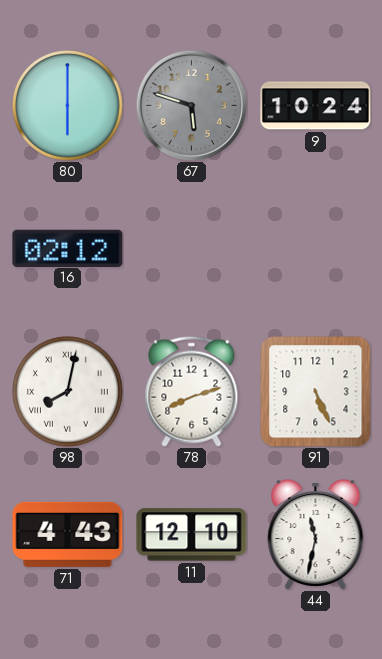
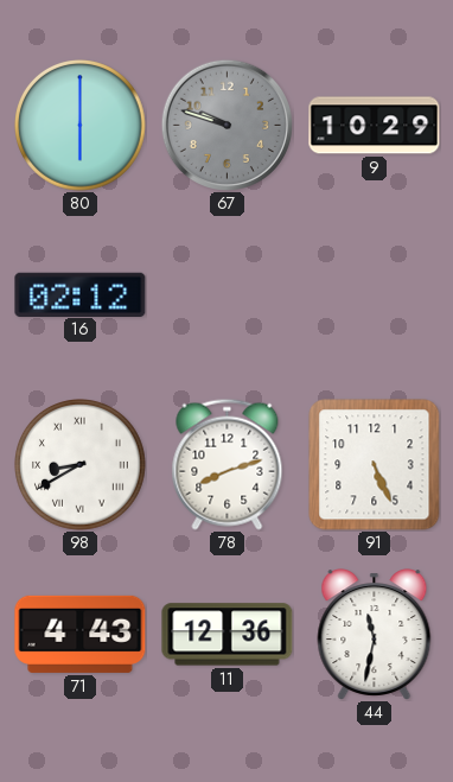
67: 5:48 -> 9:48 (226, 125)
9: 10:24 -> 10:29 (375, 126)
98: 8:02 -> 8:40 (81, 465)
11: 12:10 -> 12:36 (228, 635)
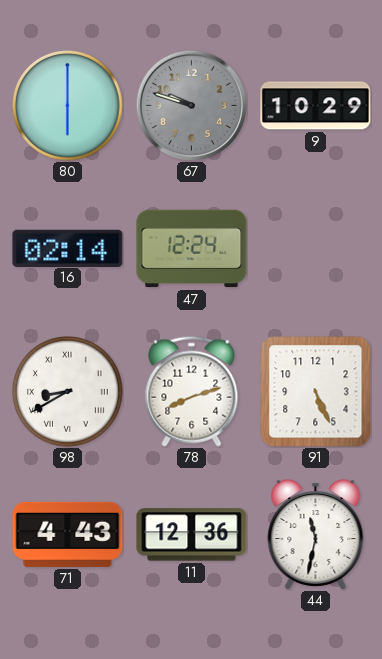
16: 02:12 -> 02:14 (68, 248)
47: none -> 12:24 (192, 249)
